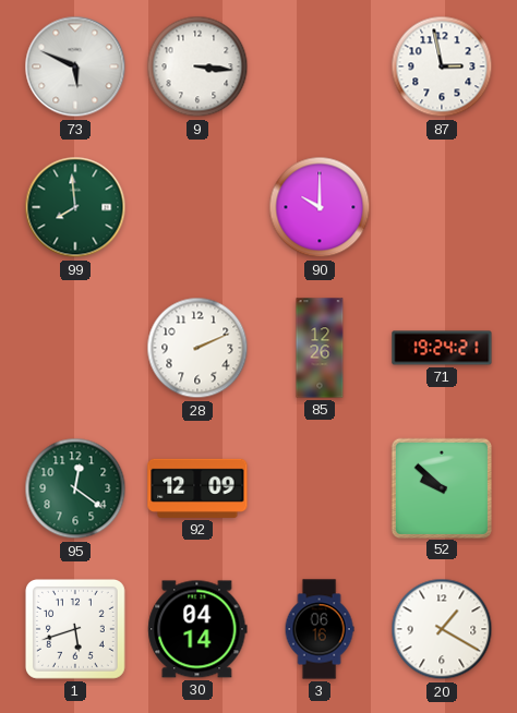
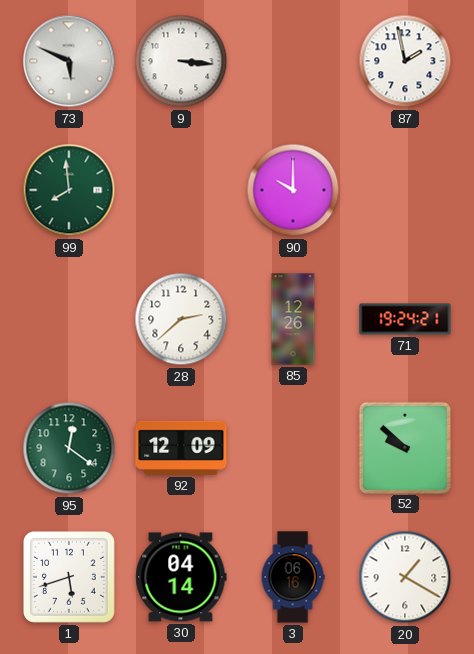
87: 2:58 -> 1:58 (405, 61)
28: 2:11 -> 2:38 (181, 319)
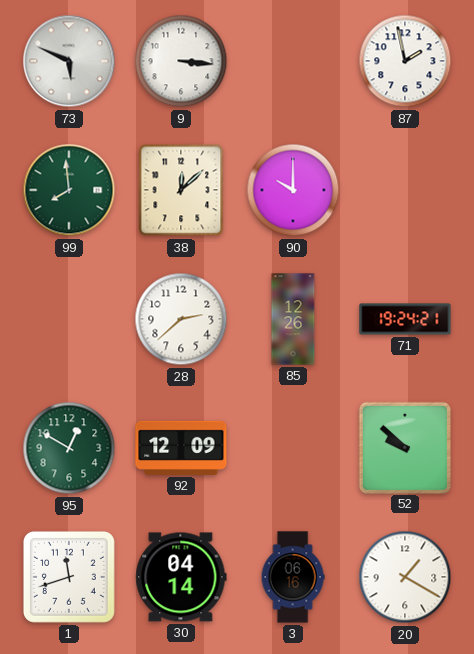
38: none -> 12:08 (181, 190)
95: 12:21 -> 12:50 (69, 448)
1: 5:42 -> 11:42 (69, 577)
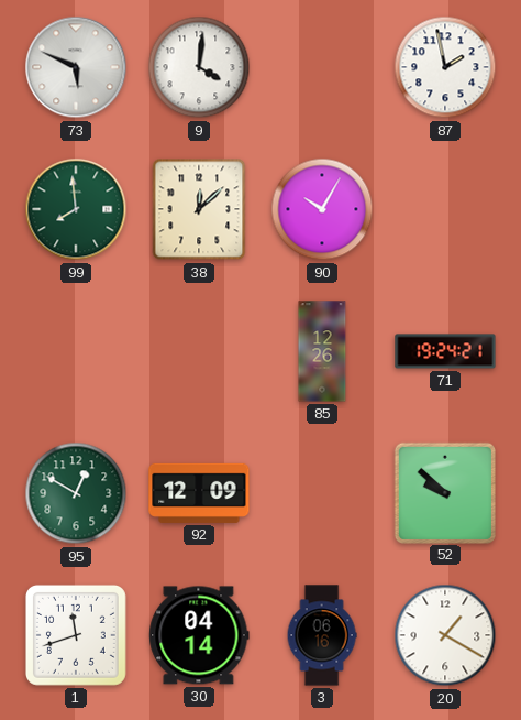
9: 3:16 -> 4:01 (199, 67)
90: 10:00 -> 10:05 (322, 209)
28: 2:38 -> none (181, 319)
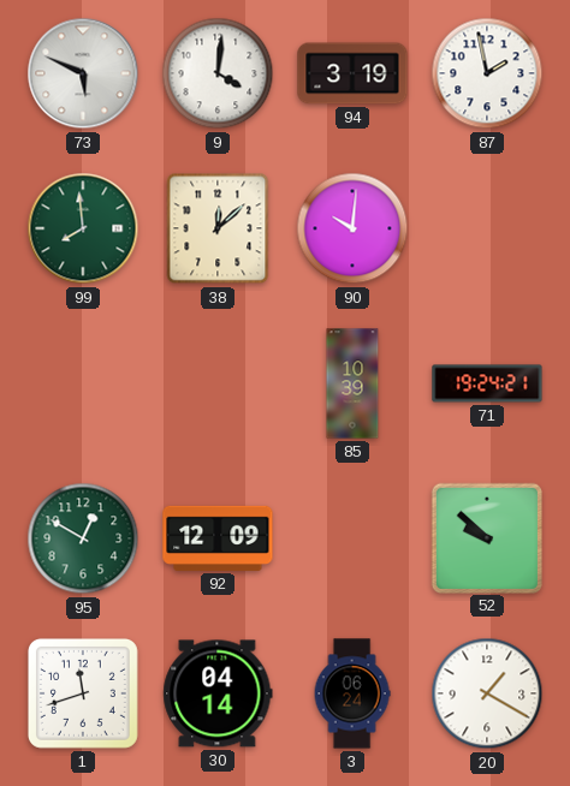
94: none -> 3:19 (352, 73)
90: 10:05 -> 10:01 (352, 228)
85: 12:26 -> 10:39 (352, 383)
3: 06:16 -> 06:24 (352, 693)
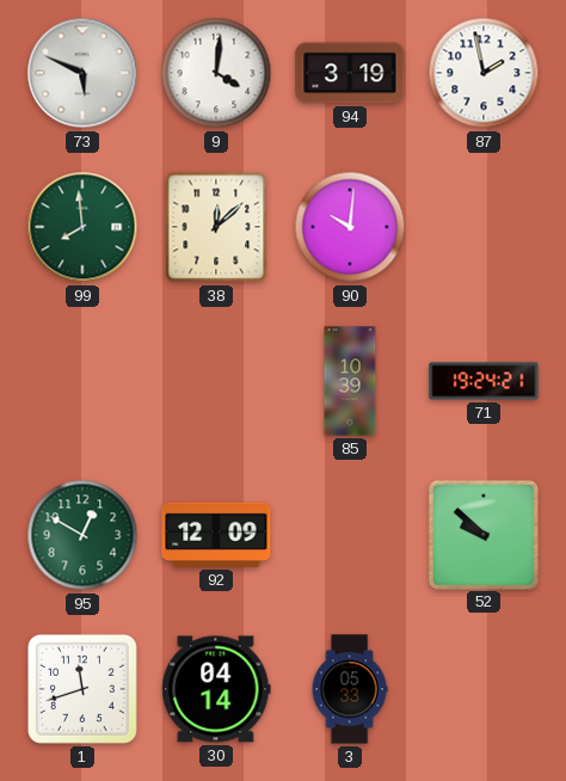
3: 06:24 -> 05:33 (350, 689)
20: 1:20 -> none (487, 693)
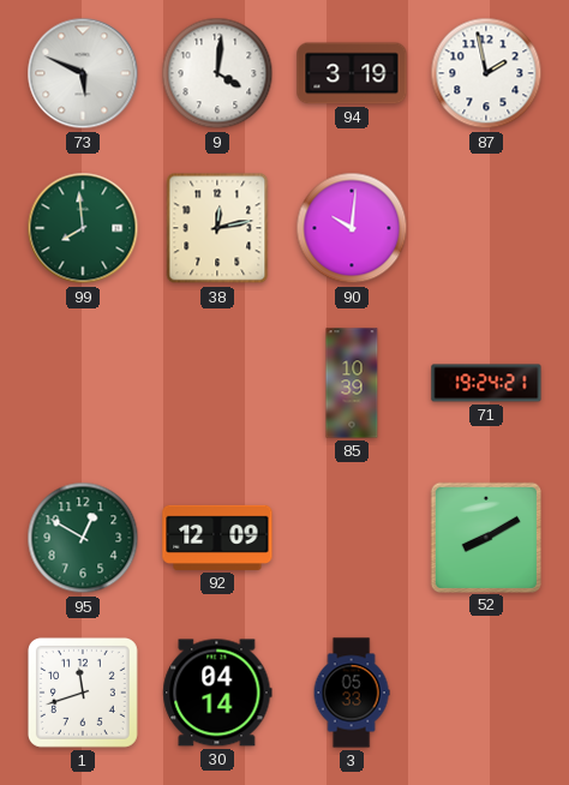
38: 12:08 -> 12:13 (217, 228)
52: 9:52 -> 8:10 (485, 537)
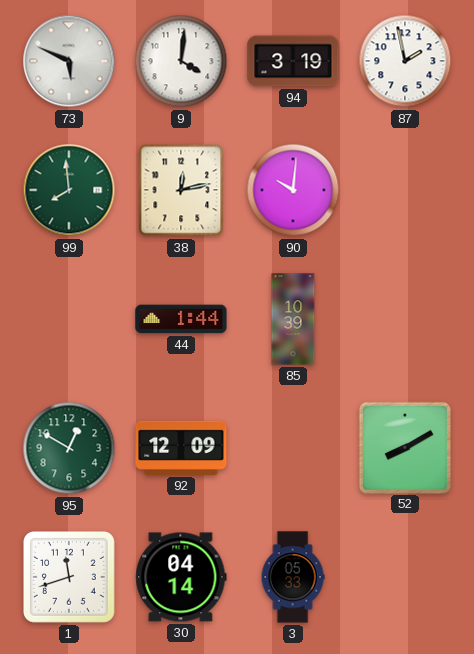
44: none -> 1:44 (181, 319)
71: 19:24 -> none (486, 383)
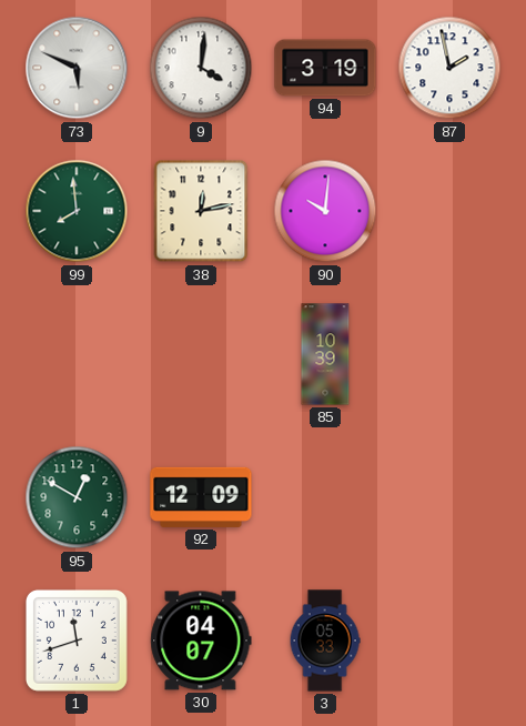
44: 1:44 -> none (181, 319)
52: 8:10 -> none (404, 447)
30: 04:14 -> 04:07 (201, 641)
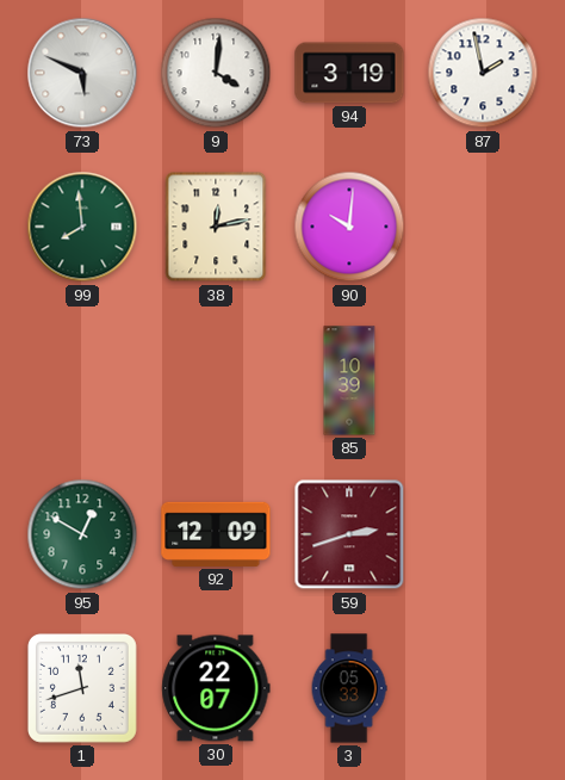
59: none -> 2:42 (349, 534)
30: 04:07 -> 22:07 (216, 688)
